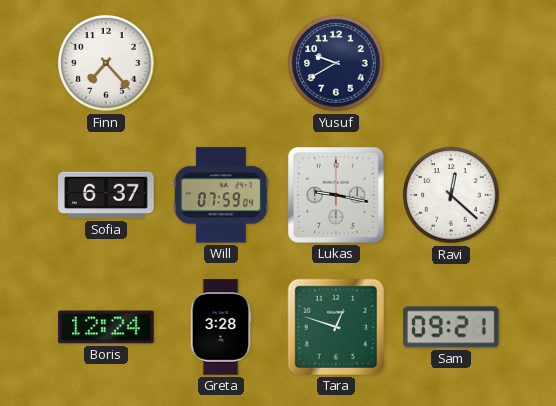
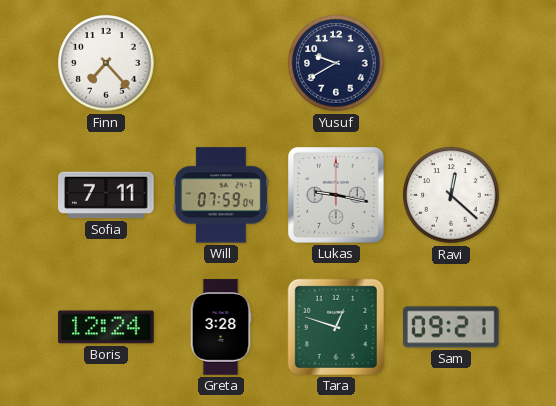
Sofia: 6:37 -> 7:11 (106, 195)
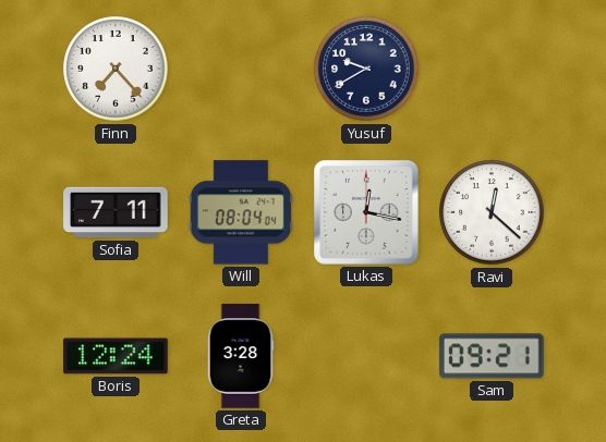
Will: 07:59 -> 08:04 (241, 212)
Lukas: 9:17 -> 12:17 (366, 212)
Tara: 12:48 -> none (336, 327)
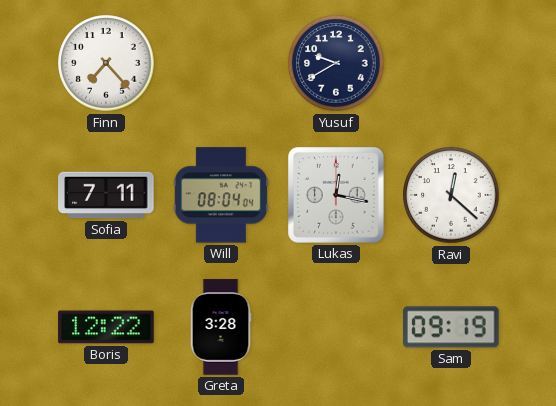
Boris: 12:24 -> 12:22 (106, 327)
Sam: 09:21 -> 09:19 (452, 327)
